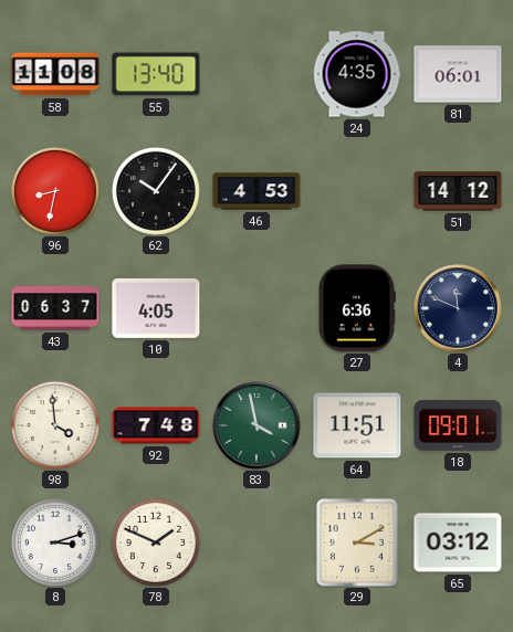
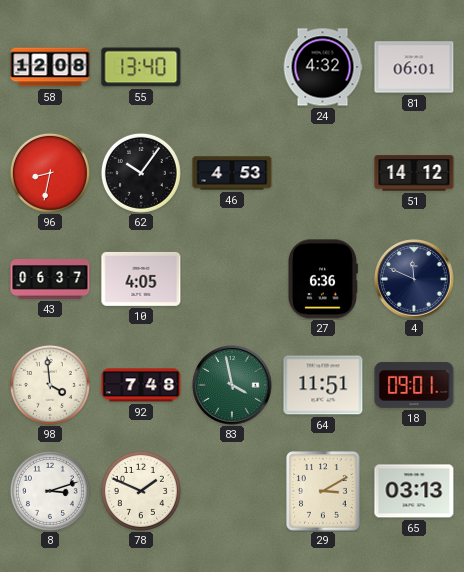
58: 11:08 -> 12:08 (50, 67)
24: 4:35 -> 4:32 (323, 67)
65: 03:12 -> 03:13 (414, 491)
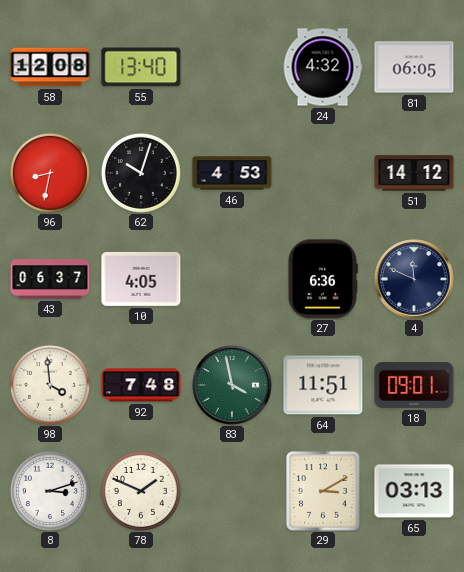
81: 06:01 -> 06:05 (414, 67)
62: 10:06 -> 10:03 (141, 173)
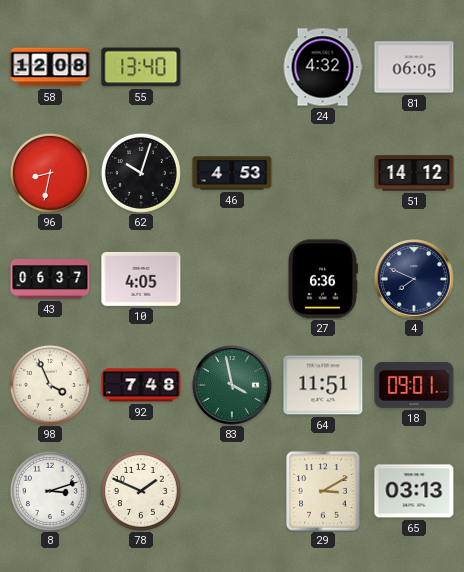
4: 11:49 -> 7:49 (414, 279)
98: 3:59 -> 3:56 (50, 385)
